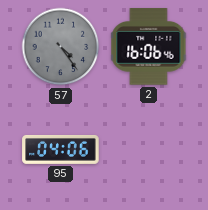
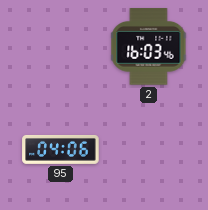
57: 4:24 -> none (61, 47)
2: 16:06 -> 16:03 (149, 47)
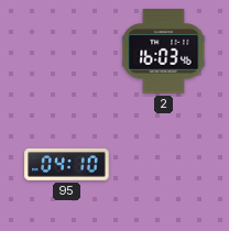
95: 04:06 -> 04:10 (67, 165)
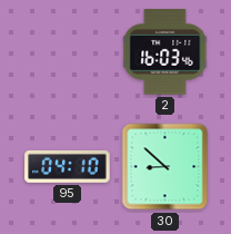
30: none -> 8:52 (165, 167)
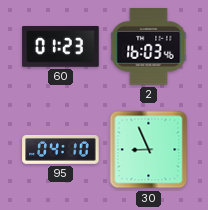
60: none -> 01:23 (61, 47)
30: 8:52 -> 8:56 (149, 150)
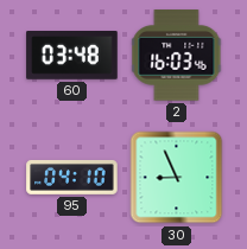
60: 01:23 -> 03:48 (72, 56)
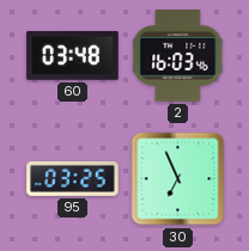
95: 04:10 -> 03:25 (73, 179)
30: 8:56 -> 6:56 (178, 179)
